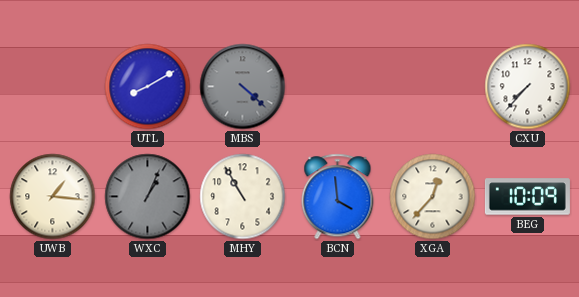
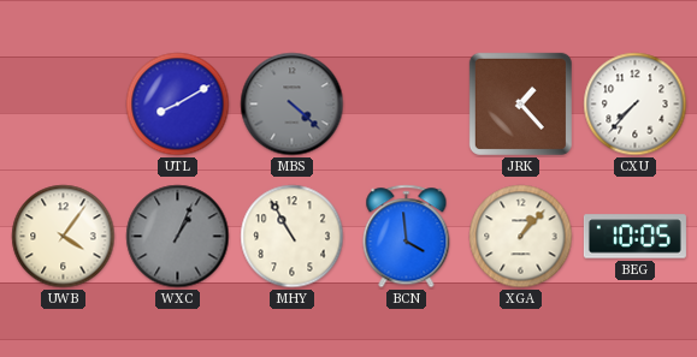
JRK: none -> 1:23 (520, 103)
UWB: 1:16 -> 4:06 (64, 237)
XGA: 12:37 -> 1:07 (521, 237)
BEG: 10:09 -> 10:05 (634, 237)
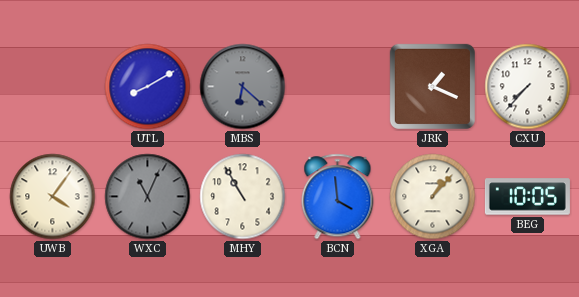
MBS: 4:22 -> 6:22 (243, 87)
JRK: 1:23 -> 1:19 (432, 86)
WXC: 1:04 -> 11:04 (148, 197)
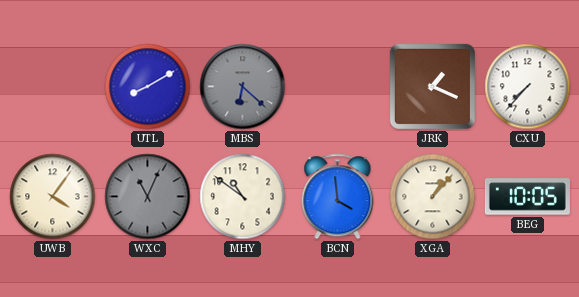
MHY: 10:55 -> 10:51 (243, 197)
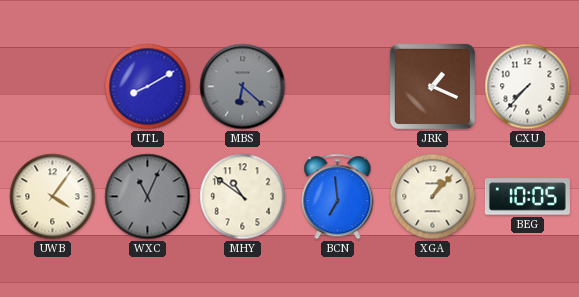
BCN: 3:59 -> 6:59 (338, 197)
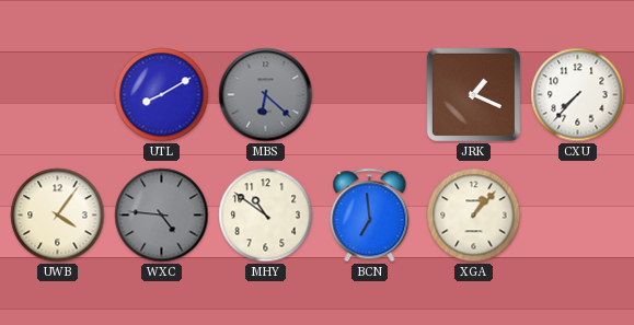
WXC: 11:04 -> 4:46 (162, 216)
BEG: 10:05 -> none (527, 197)
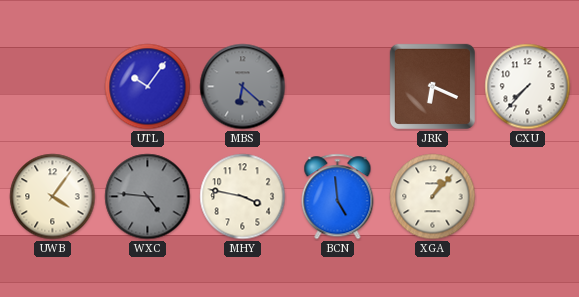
UTL: 8:10 -> 10:06 (148, 87)
JRK: 1:19 -> 6:19 (432, 86)
MHY: 10:51 -> 3:47 (243, 197)
BCN: 6:59 -> 4:59 (338, 197)
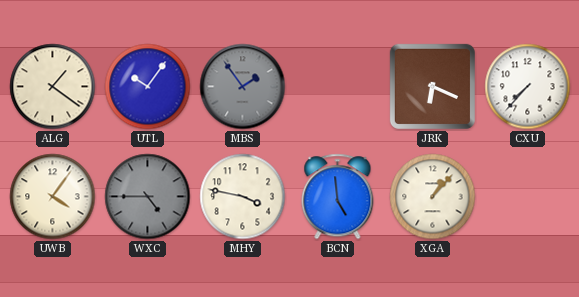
ALG: none -> 1:21 (53, 87)
MBS: 6:22 -> 1:54 (243, 87)
WXC: 4:46 -> 4:45 (148, 197)
